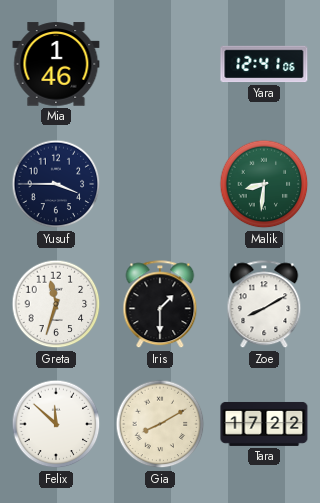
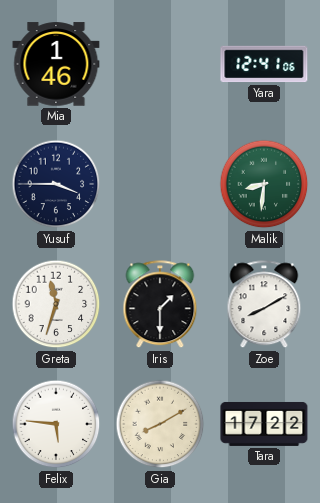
Felix: 11:52 -> 5:46 (56, 424)
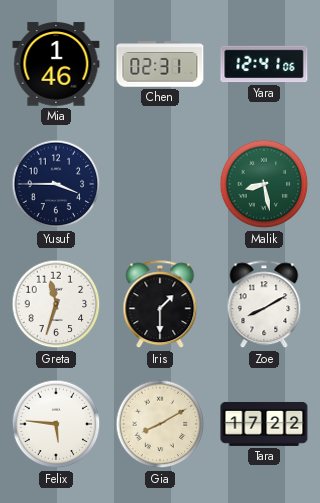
Chen: none -> 02:31 (160, 64)
Malik: 8:31 -> 8:28 (264, 184)
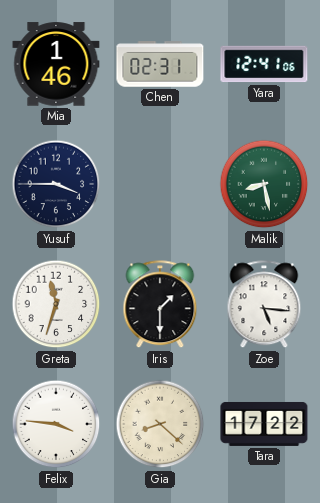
Zoe: 8:10 -> 5:16 (264, 305)
Felix: 5:46 -> 3:46 (56, 424)
Gia: 8:10 -> 8:22 (160, 424)
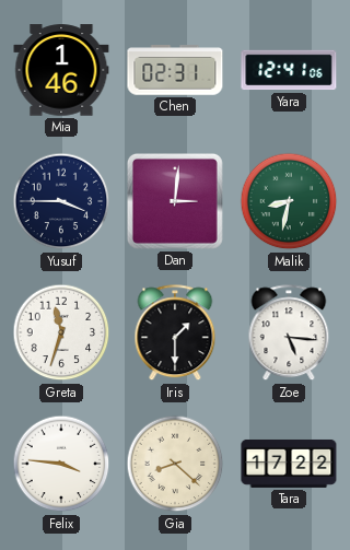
Dan: none -> 3:01 (175, 201)
Malik: 8:28 -> 8:32 (289, 201)
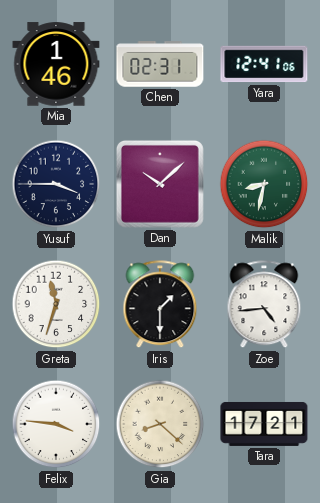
Dan: 3:01 -> 10:08 (160, 184)
Zoe: 5:16 -> 4:44 (264, 305)
Tara: 17:22 -> 17:21 (264, 424)
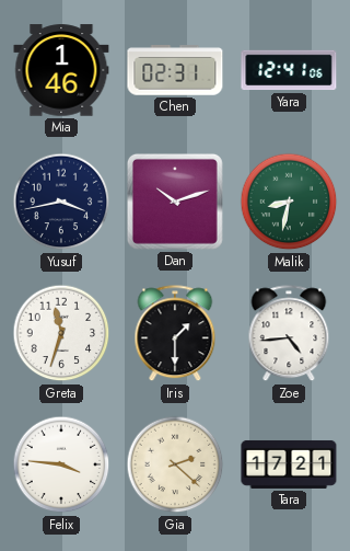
Yusuf: 3:45 -> 3:43 (61, 202)
Dan: 10:08 -> 10:12 (175, 202)
Gia: 8:22 -> 2:22 (175, 464)
